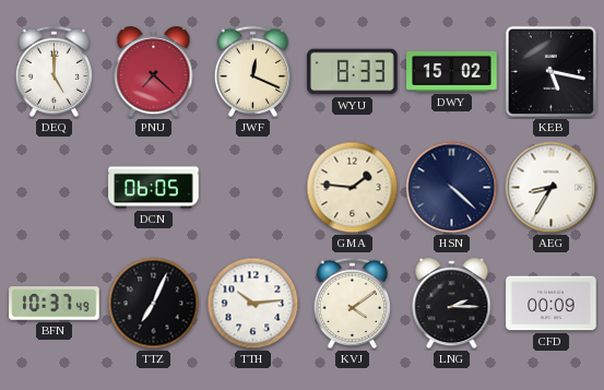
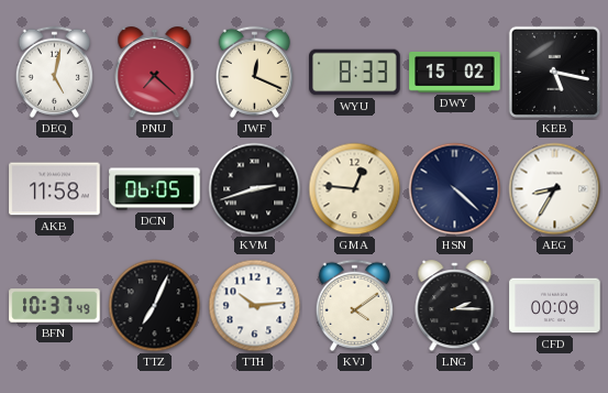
DEQ: 5:00 -> 5:02 (54, 72)
AKB: none -> 11:58 (55, 189)
KVM: none -> 2:42 (255, 189)
GMA: 1:46 -> 12:46 (355, 189)
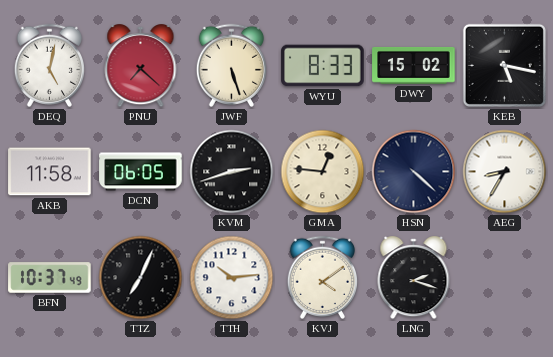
JWF: 12:19 -> 5:27 (231, 65)
LNG: 2:15 -> 2:18 (414, 278)
CFD: 00:09 -> none (555, 306)
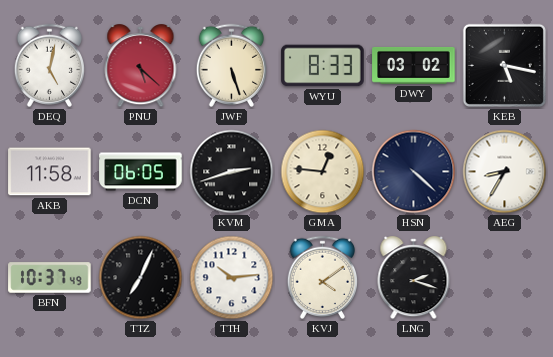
PNU: 7:22 -> 5:22 (141, 66)
DWY: 15:02 -> 03:02 (414, 65)
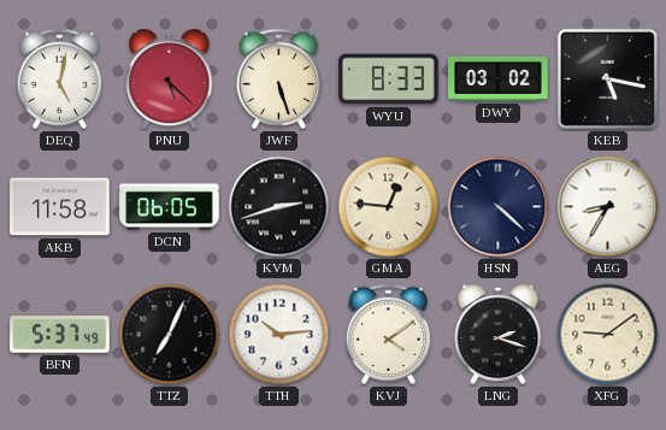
BFN: 10:37 -> 5:37 (60, 335)
XFG: none -> 9:09 (608, 335)
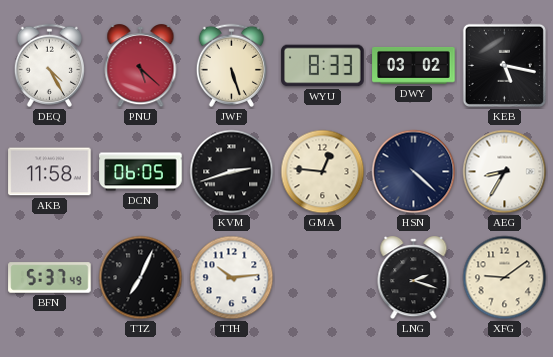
DEQ: 5:02 -> 4:25 (49, 65)
KVJ: 4:09 -> none (388, 334)
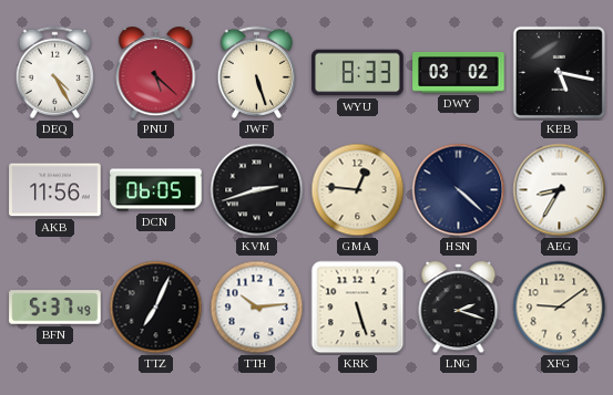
AKB: 11:58 -> 11:56 (55, 190)
KRK: none -> 5:27 (358, 308)
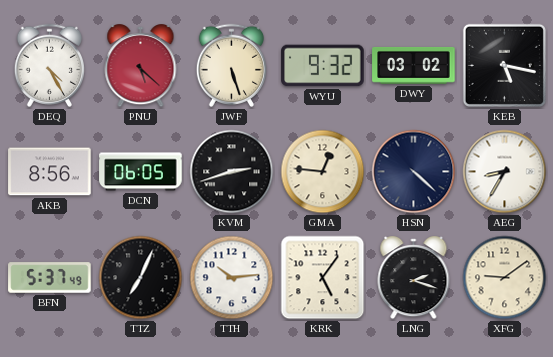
WYU: 8:33 -> 9:32 (323, 66)
AKB: 11:56 -> 8:56 (50, 172)
KRK: 5:27 -> 5:06 (323, 278)
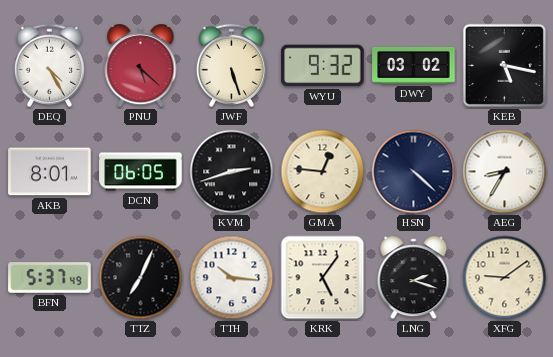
AKB: 8:56 -> 8:01 (50, 172)
TTH: 10:14 -> 10:16 (232, 278)
